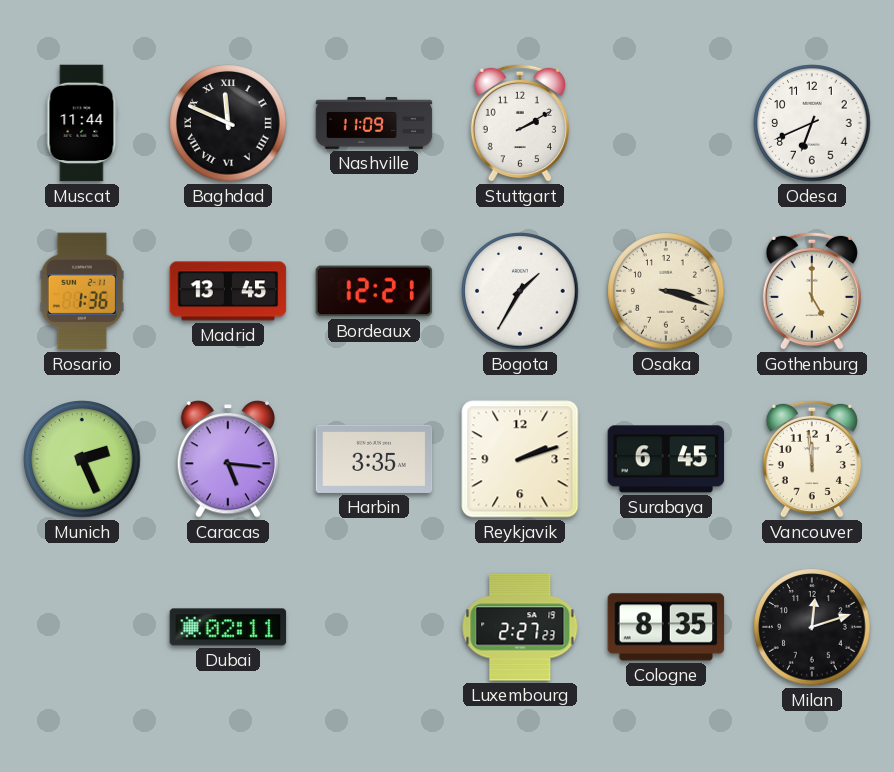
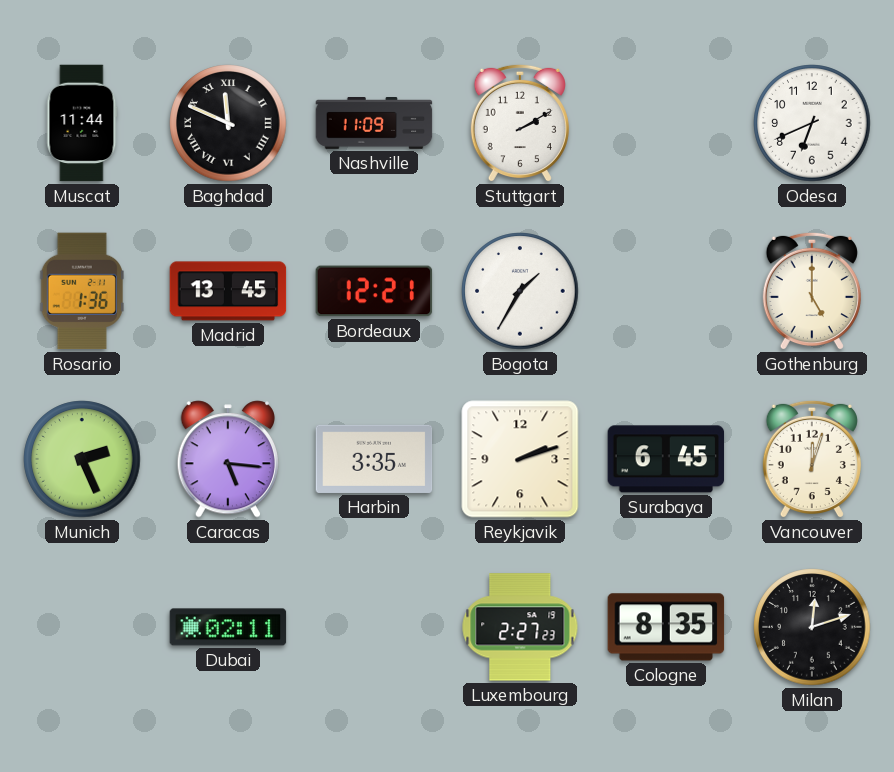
Osaka: 3:18 -> none (666, 291)
Vancouver: 11:59 -> 12:03 (812, 459)
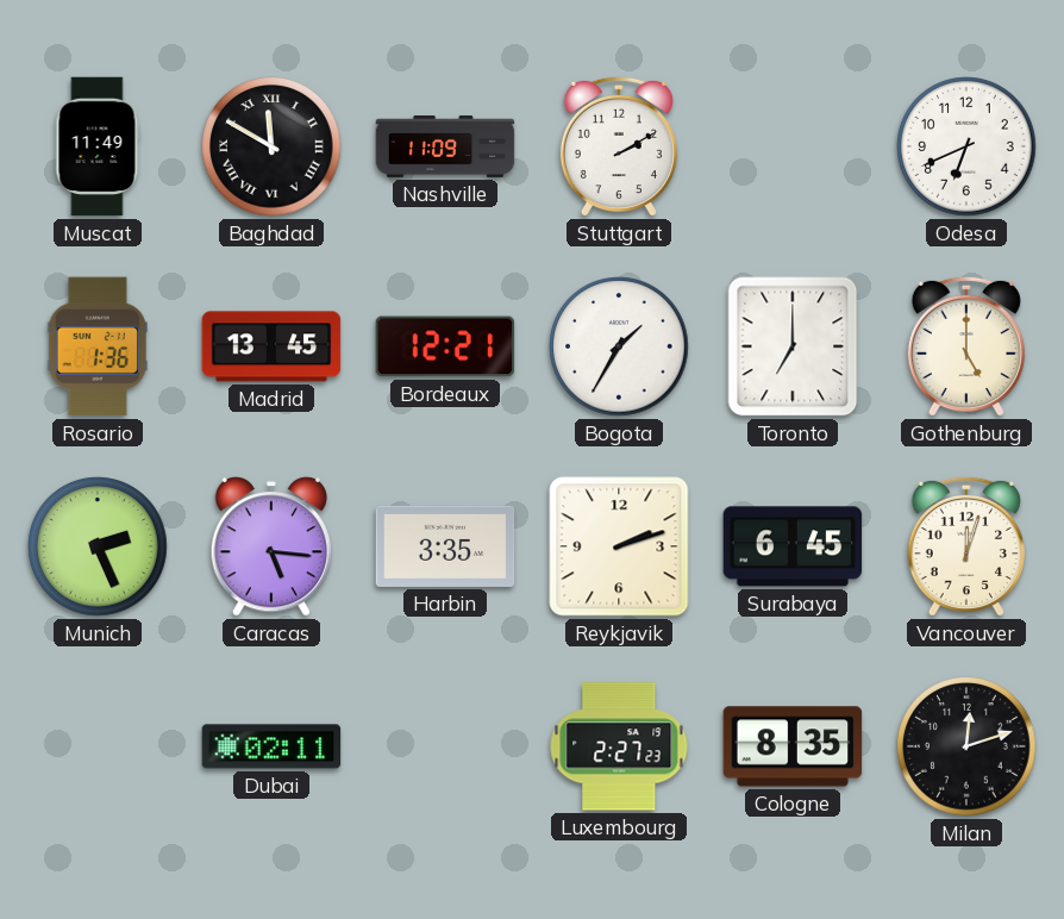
Muscat: 11:44 -> 11:49 (98, 146)
Baghdad: 11:49 -> 11:50 (271, 146)
Toronto: none -> 7:00 (793, 346)
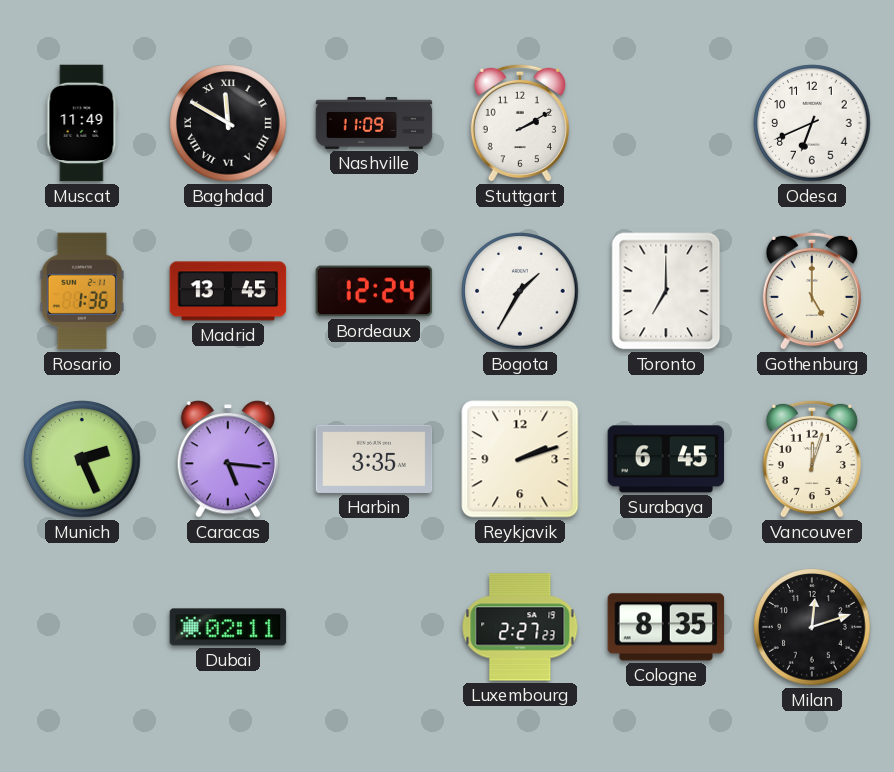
Bordeaux: 12:21 -> 12:24 (374, 291)
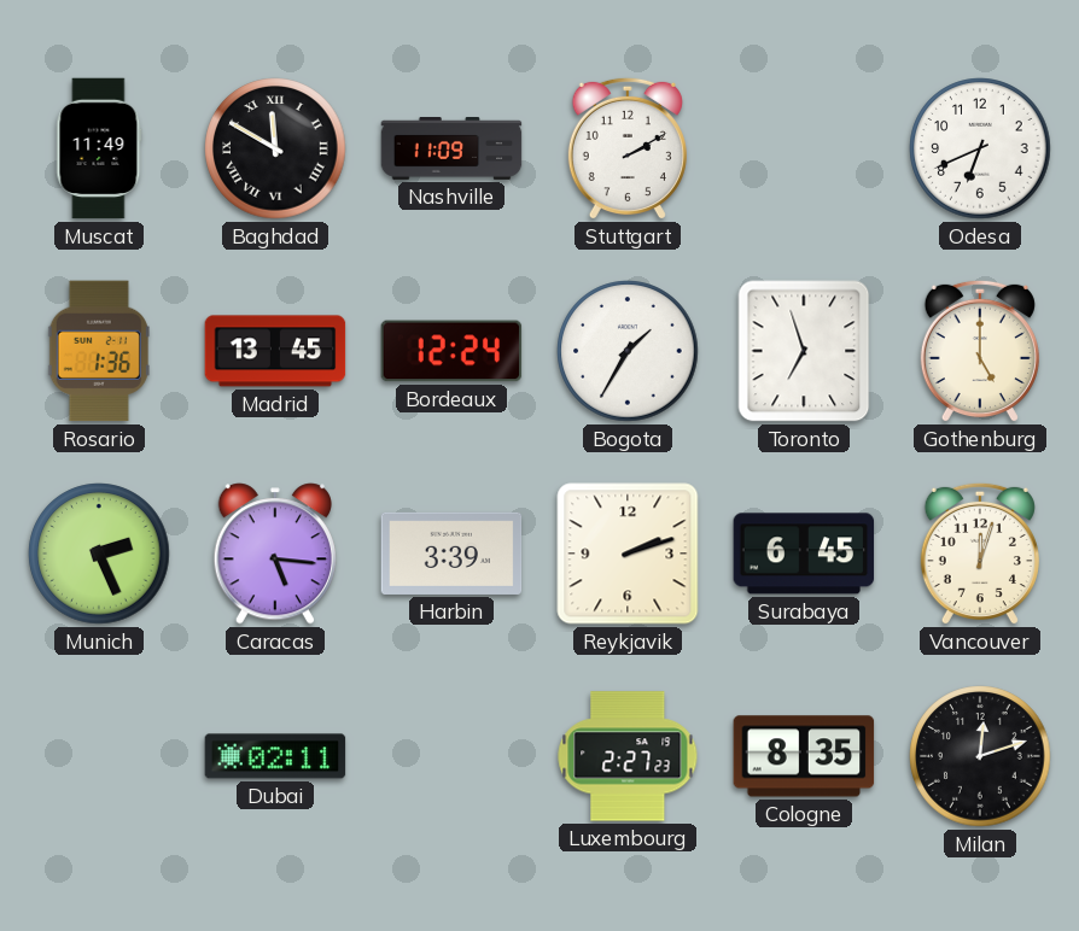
Toronto: 7:00 -> 6:57 (804, 351)
Harbin: 3:35 -> 3:39 (451, 554)
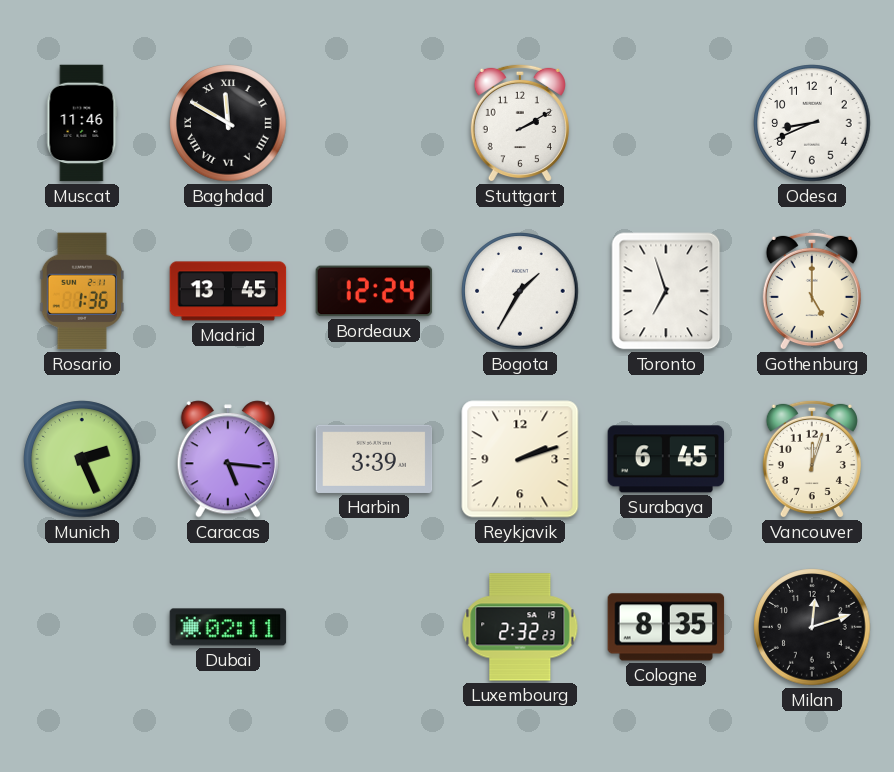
Muscat: 11:49 -> 11:46 (82, 123)
Nashville: 11:09 -> none (451, 150)
Odesa: 6:41 -> 8:41 (812, 123)
Luxembourg: 2:27 -> 2:32 (520, 627)
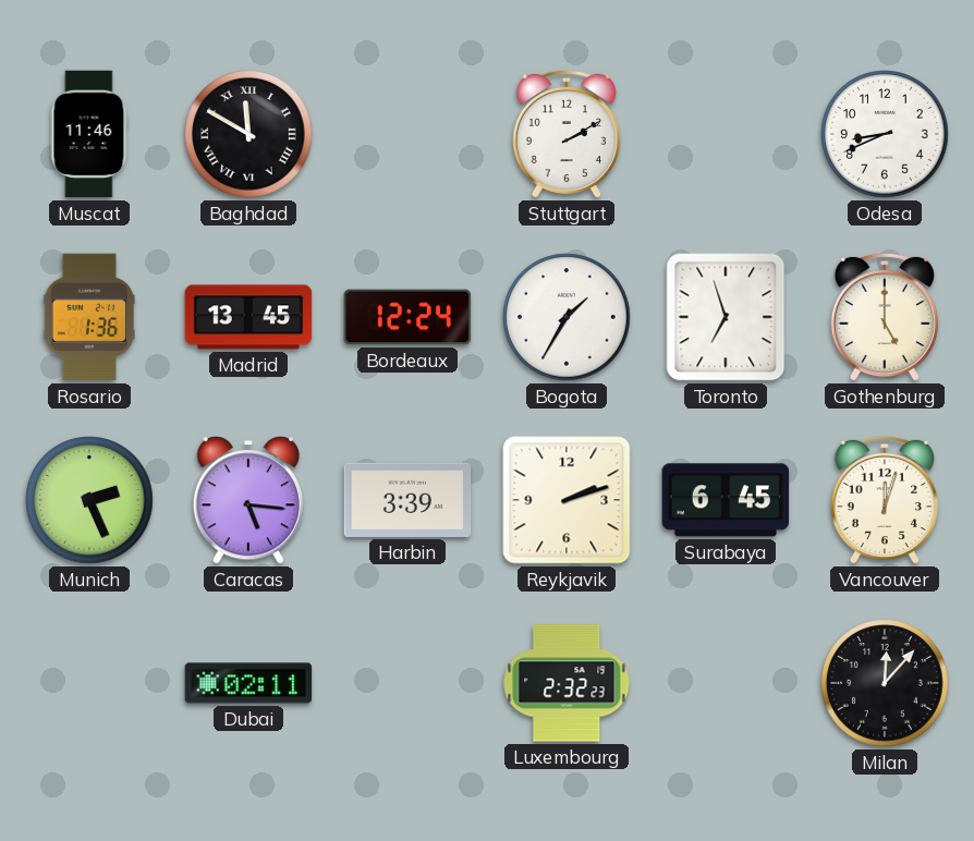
Cologne: 8:35 -> none (666, 627)
Milan: 12:12 -> 12:07 (885, 683)
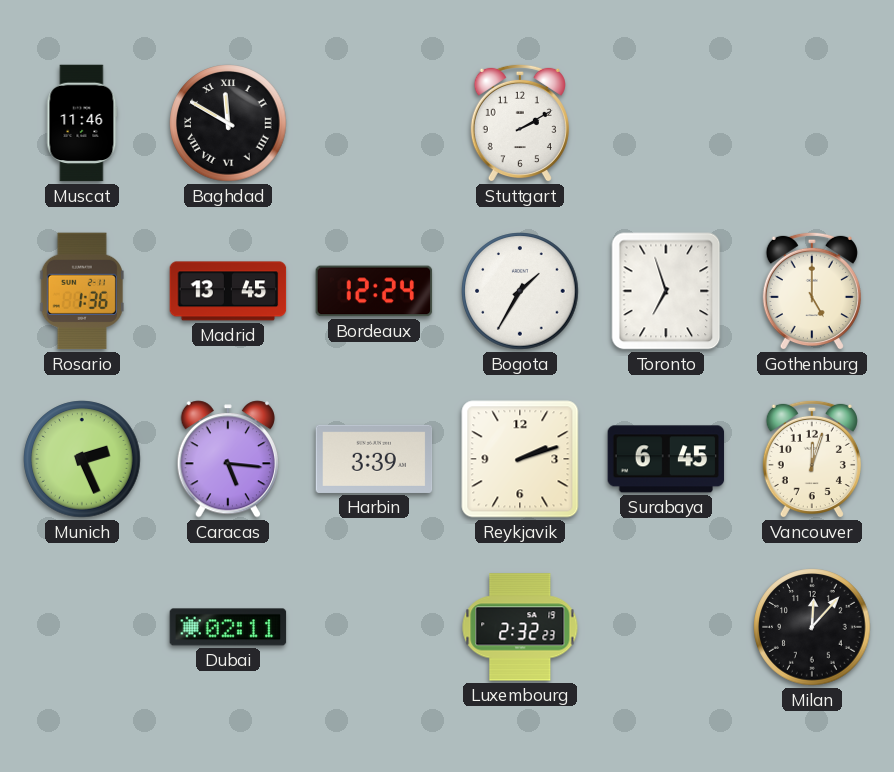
Odesa: 8:41 -> none (885, 134)
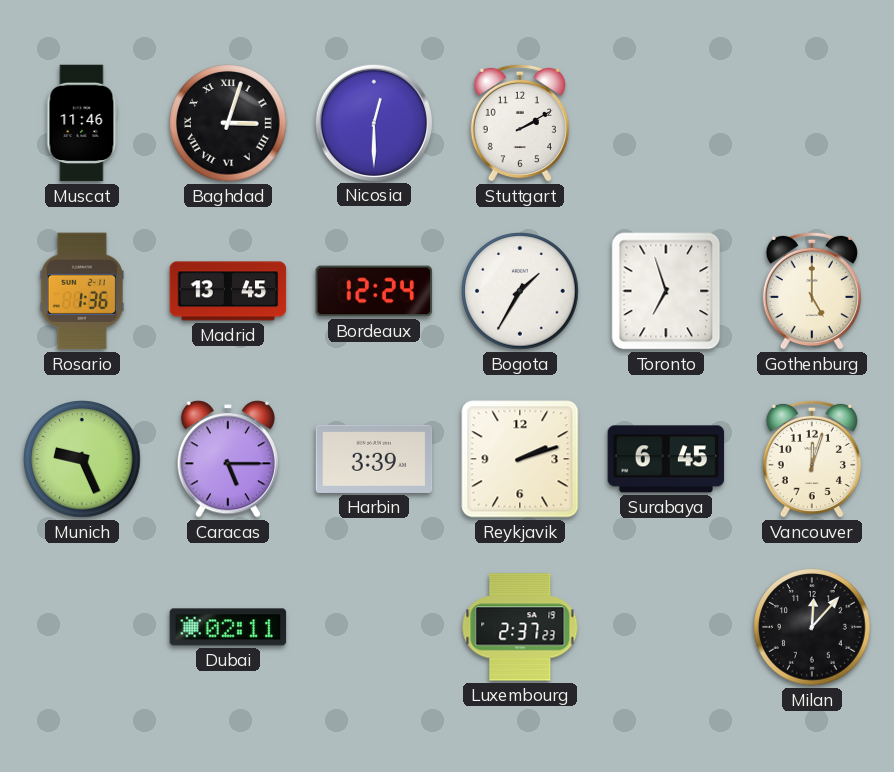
Baghdad: 11:50 -> 3:03 (228, 123)
Nicosia: none -> 12:30 (373, 122)
Munich: 2:26 -> 9:26 (82, 459)
Caracas: 5:16 -> 5:15 (227, 459)
Luxembourg: 2:32 -> 2:37 (520, 627)
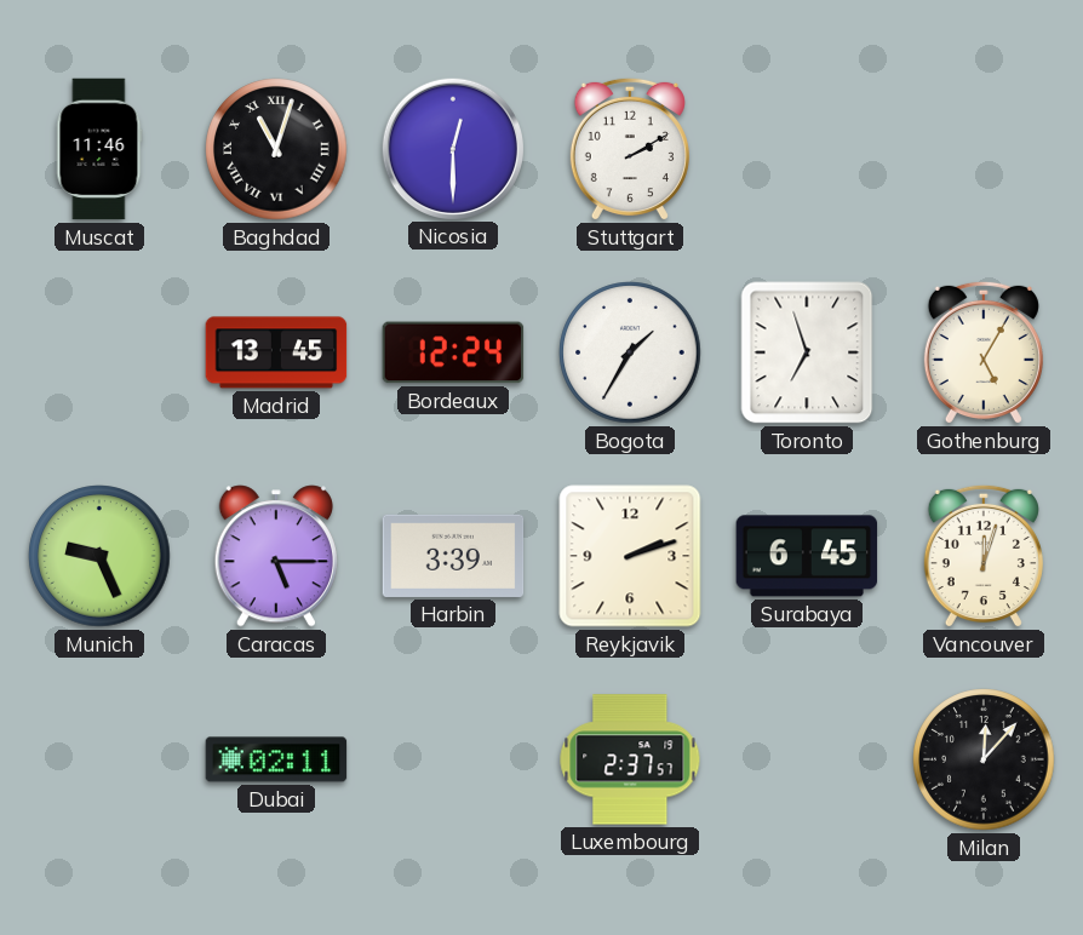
Baghdad: 3:03 -> 11:03 (276, 149)
Rosario: 1:36 -> none (82, 291)
Gothenburg: 5:00 -> 5:05 (984, 352)
Luxembourg: 2:37:23 -> 2:37:57 (630, 759)
